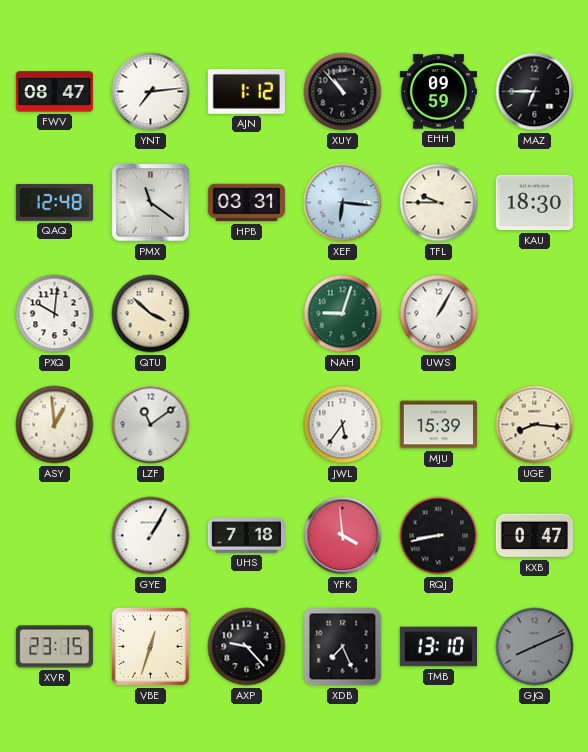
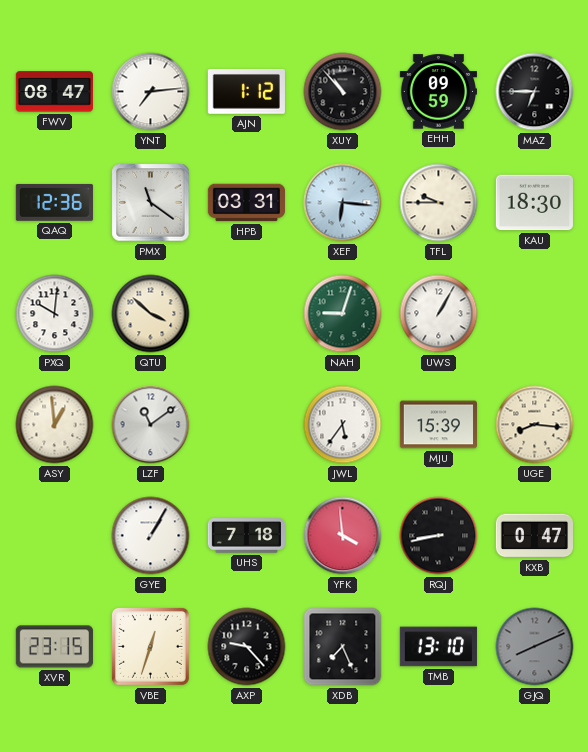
QAQ: 12:48 -> 12:36 (54, 203)
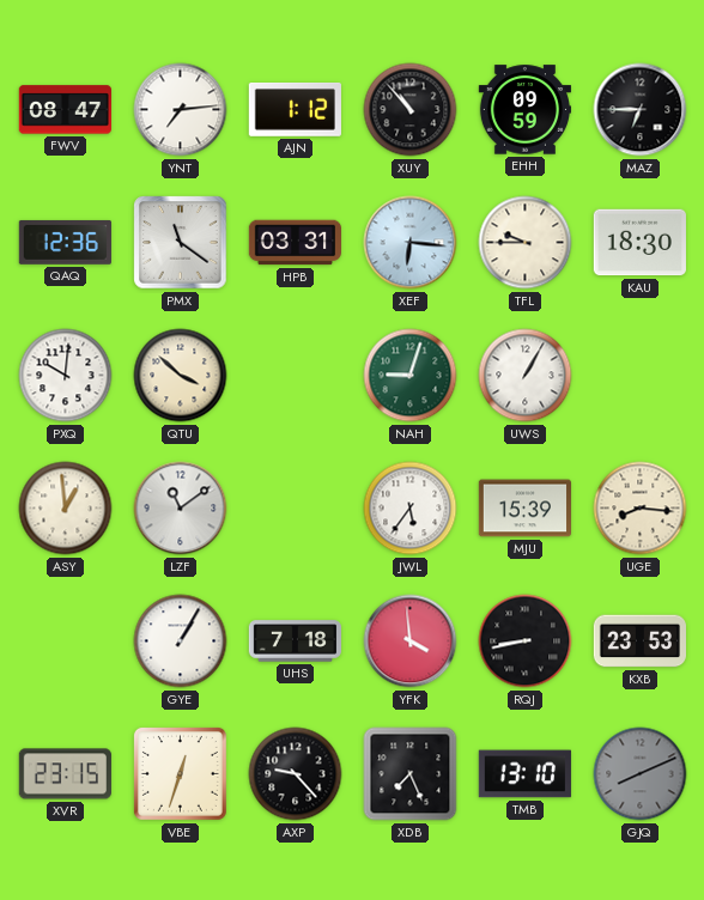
KXB: 0:47 -> 23:53 (639, 641)
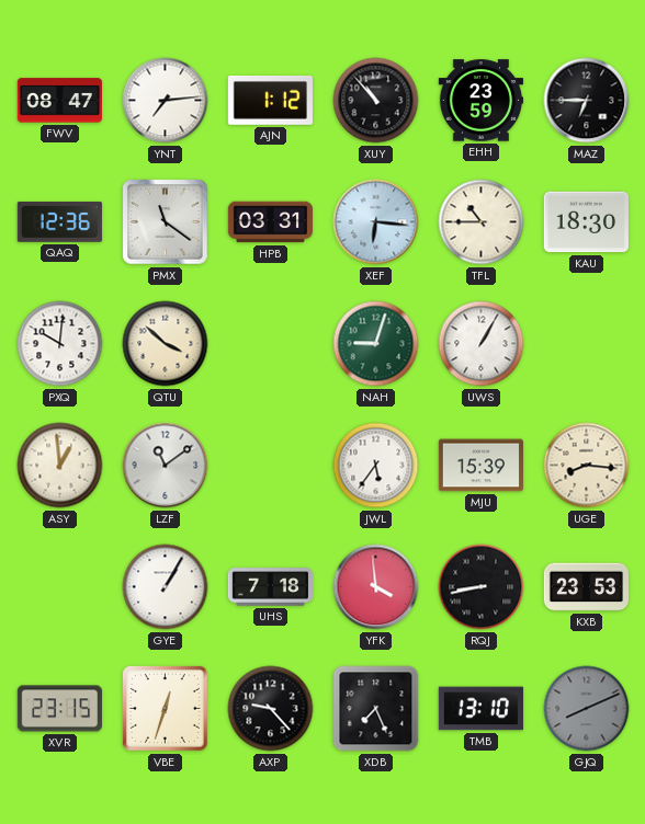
EHH: 09:59 -> 23:59 (480, 101)
TFL: 9:45 -> 10:45 (482, 222)
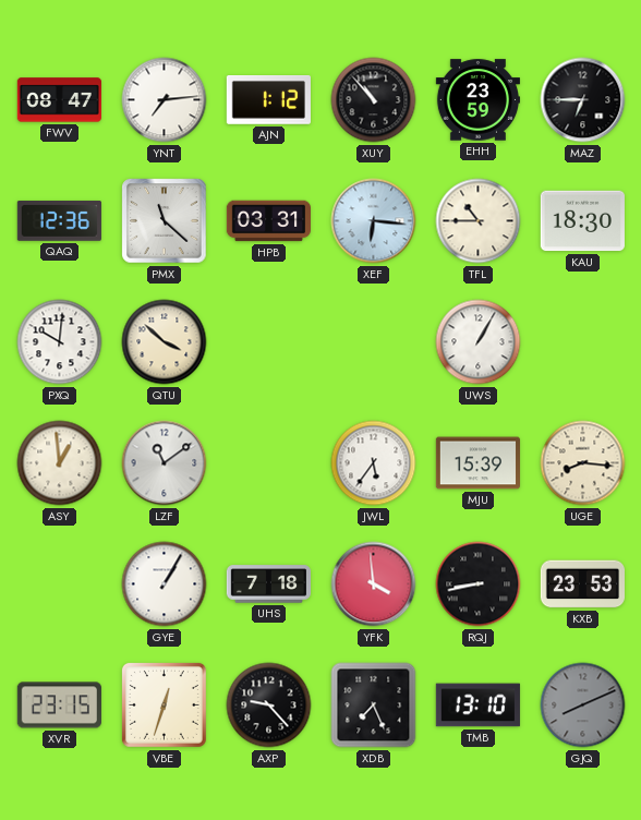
PMX: 11:21 -> 11:22 (165, 221)
NAH: 9:03 -> none (376, 344)
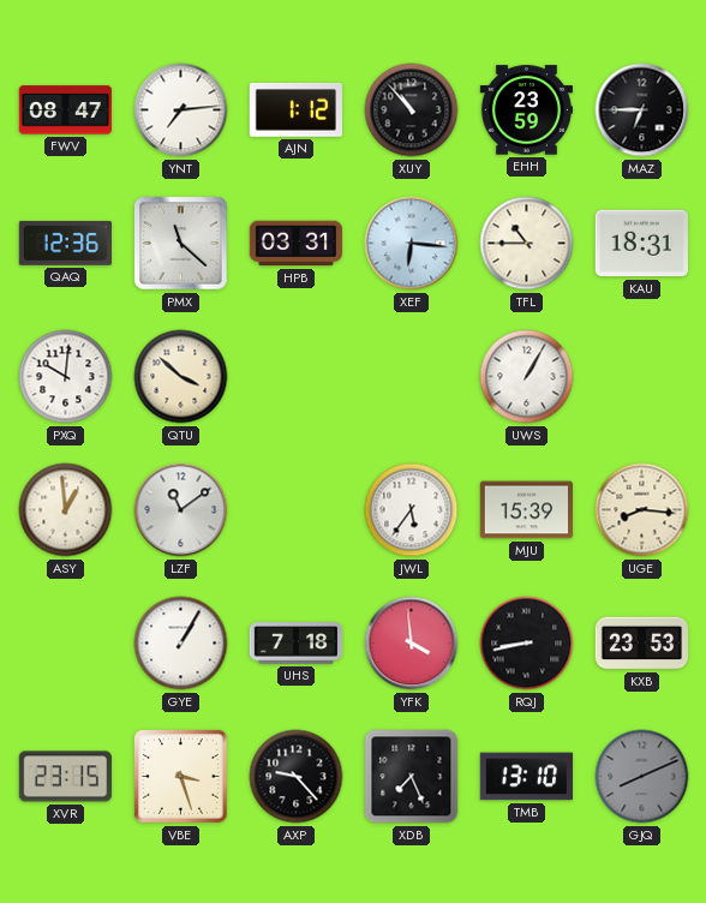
KAU: 18:30 -> 18:31 (641, 244)
VBE: 12:33 -> 3:27 (180, 776)
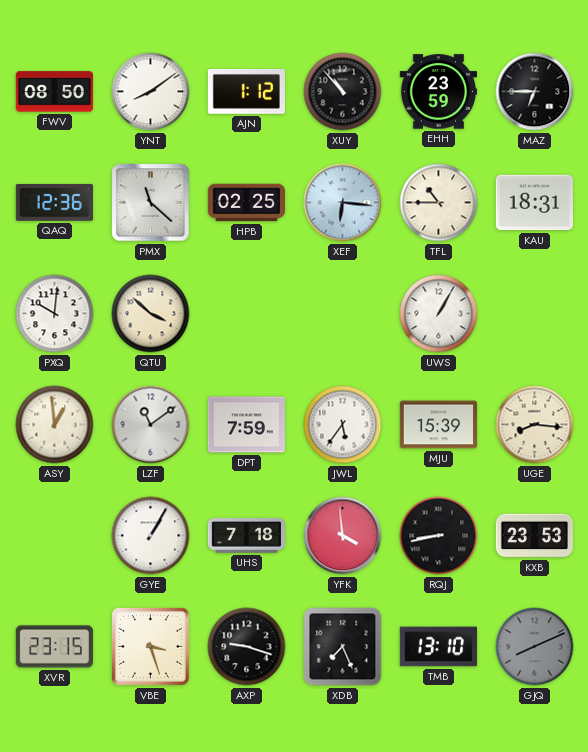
FWV: 08:47 -> 08:50 (54, 92)
YNT: 7:14 -> 8:09 (151, 92)
HPB: 03:31 -> 02:25 (246, 203)
DPT: none -> 7:59 (246, 425)
AXP: 9:23 -> 9:18 (247, 647)
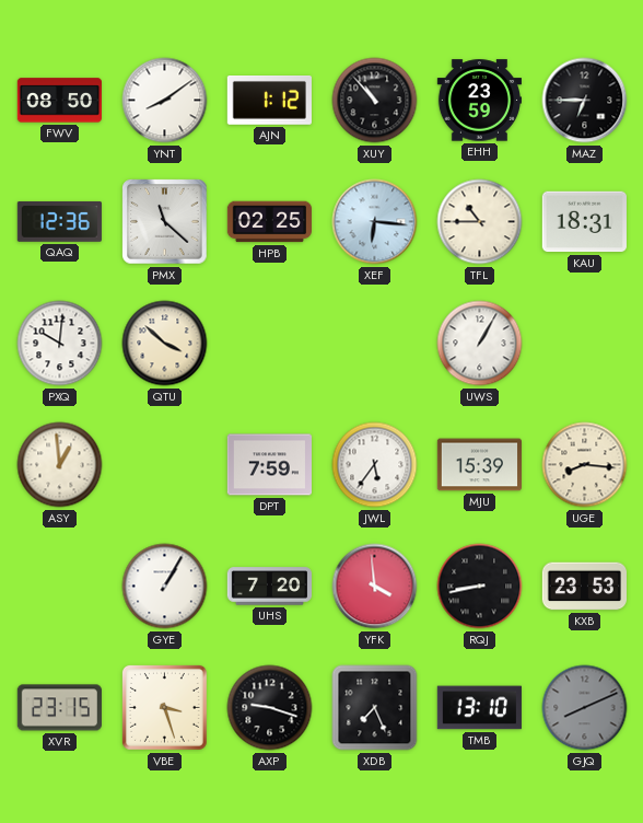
LZF: 11:09 -> none (151, 425)
UHS: 7:18 -> 7:20 (269, 587)
